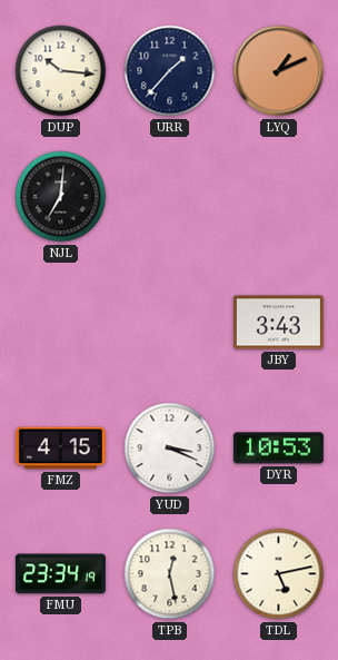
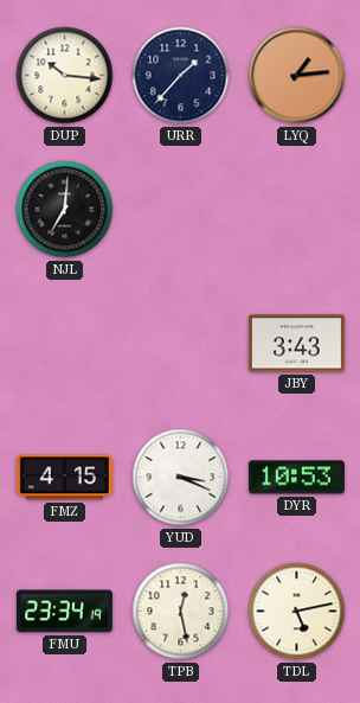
LYQ: 1:11 -> 1:14 (297, 76)
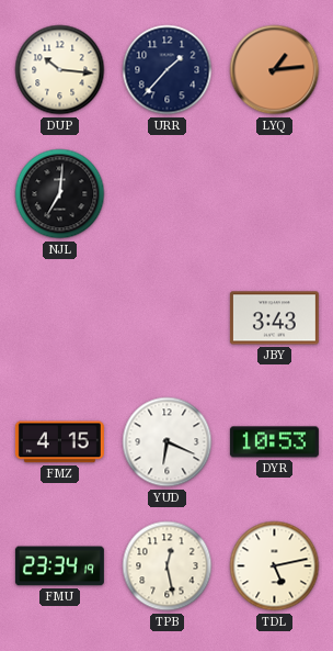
YUD: 3:19 -> 6:19 (168, 442)
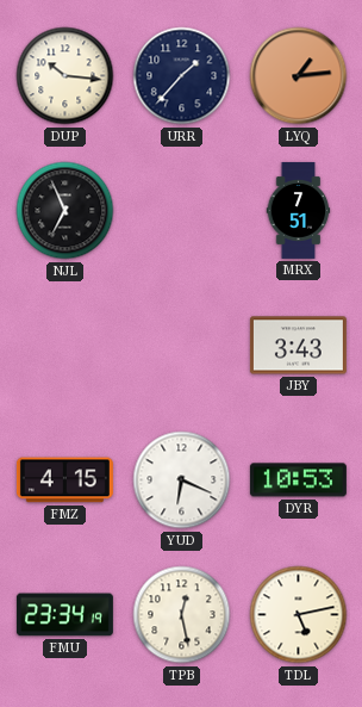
NJL: 7:01 -> 6:56 (65, 211)
MRX: none -> 7:51 (299, 210)
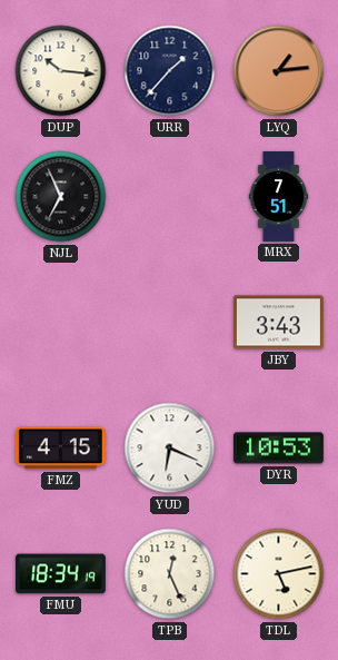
FMU: 23:34 -> 18:34 (60, 574)
TPB: 12:28 -> 12:26 (170, 574)
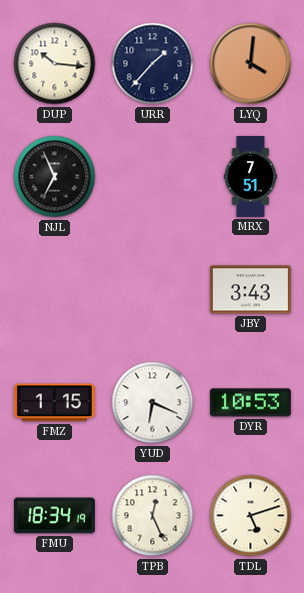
LYQ: 1:14 -> 4:01 (251, 64)
FMZ: 4:15 -> 1:15 (54, 403)
TDL: 5:13 -> 5:12 (251, 516)
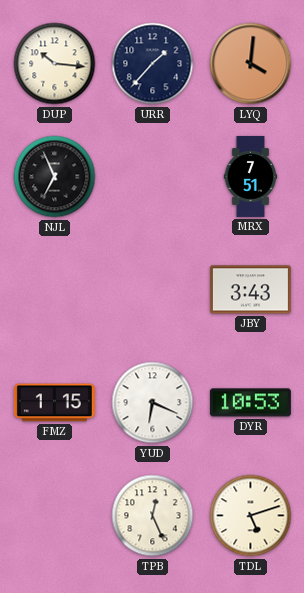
FMU: 18:34 -> none (54, 516)
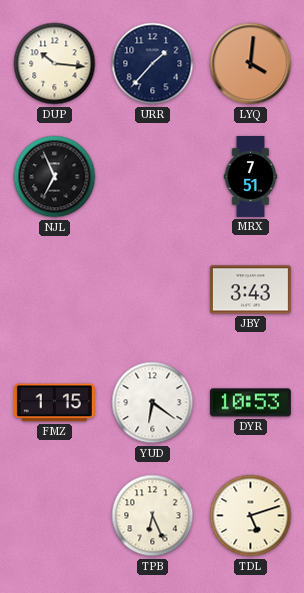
YUD: 6:19 -> 6:21 (153, 403)
TPB: 12:26 -> 6:26 (153, 516)
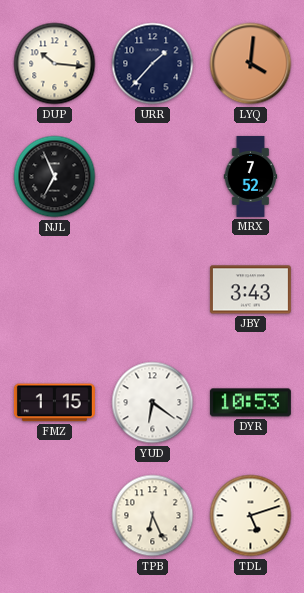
MRX: 7:51 -> 7:52 (251, 176)
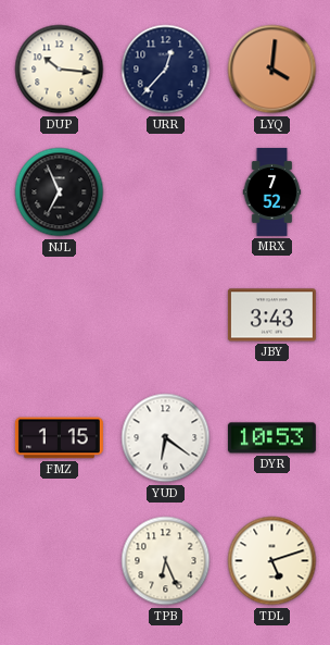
URR: 1:37 -> 12:37 (166, 70)
